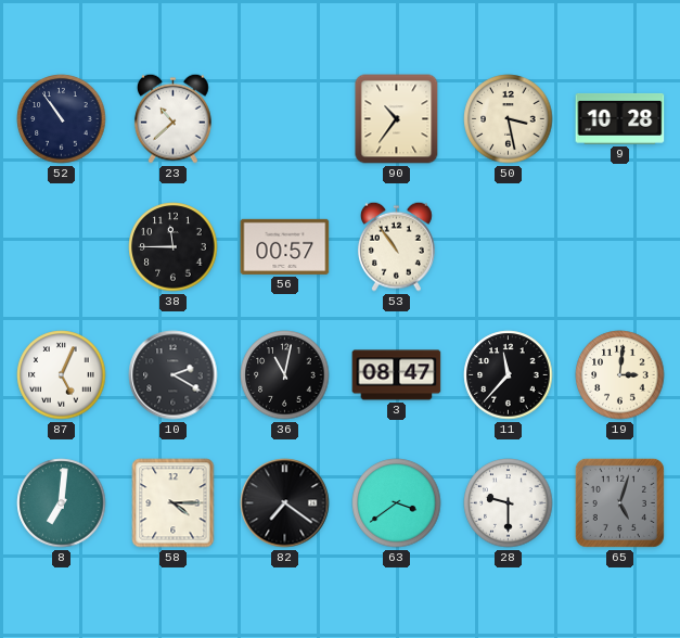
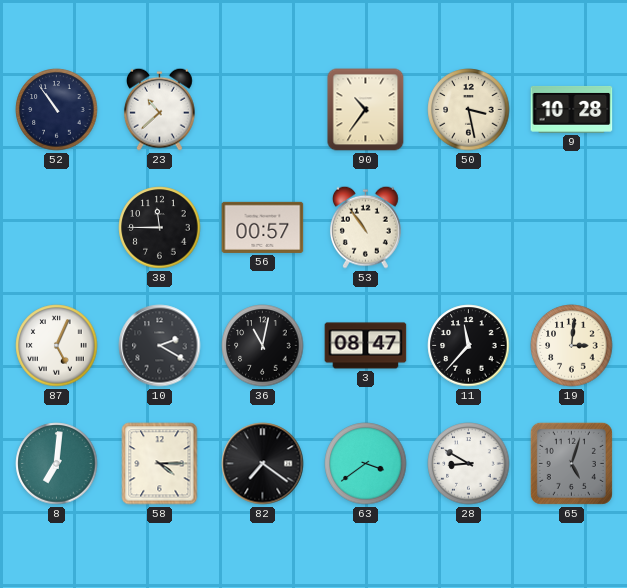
28: 9:30 -> 8:50 (469, 464)
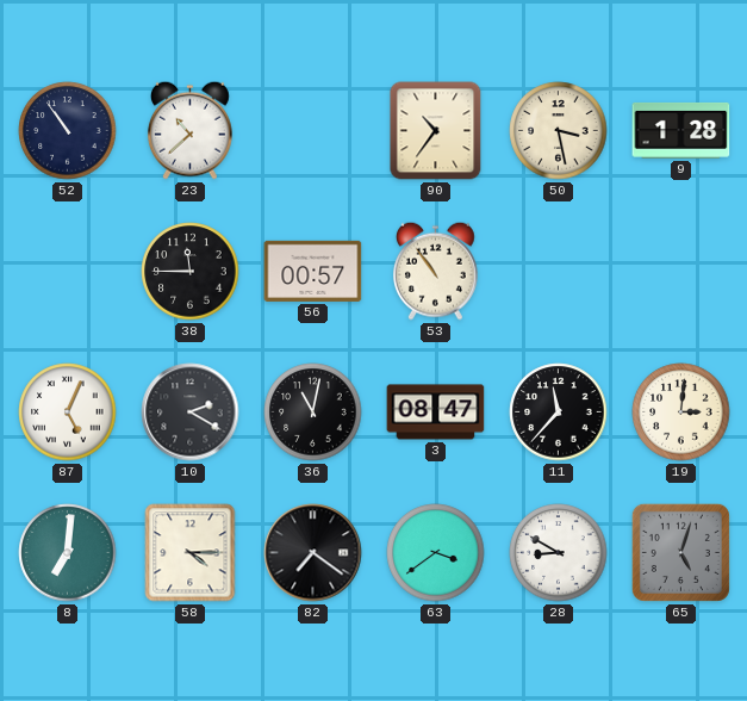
9: 10:28 -> 1:28 (681, 130)
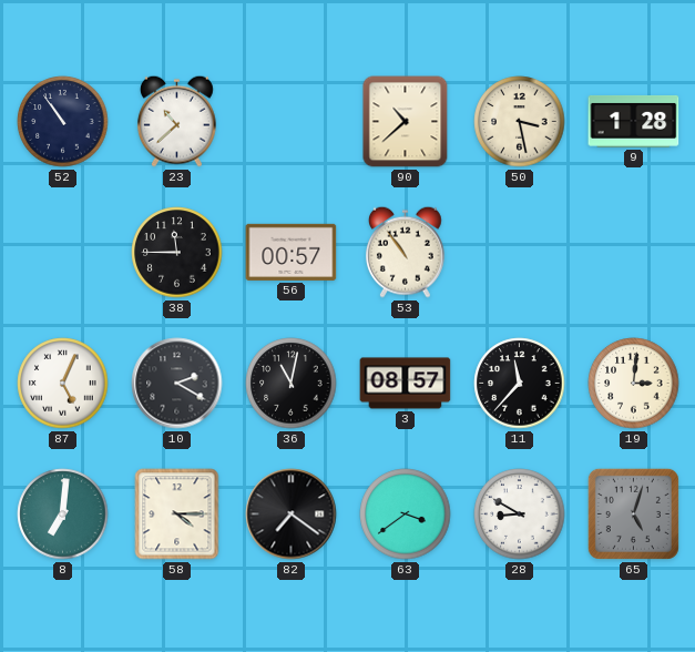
90: 10:36 -> 10:38 (406, 122)
3: 08:47 -> 08:57 (406, 384)
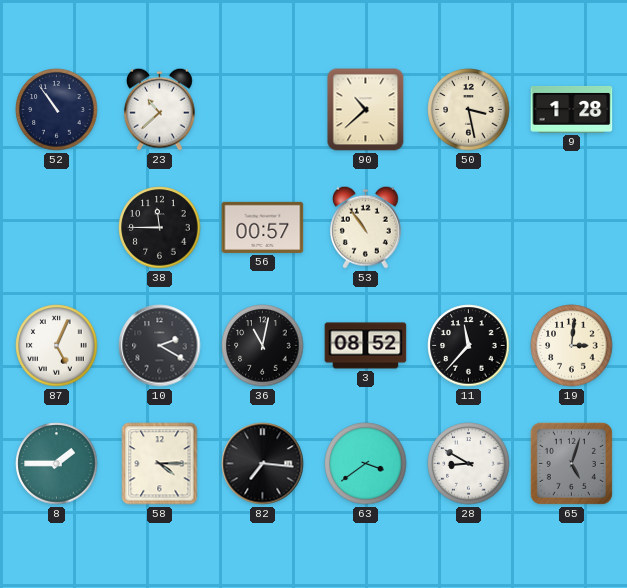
3: 08:57 -> 08:52 (366, 346)
8: 7:01 -> 1:45 (57, 464)
82: 7:21 -> 7:16 (263, 464)
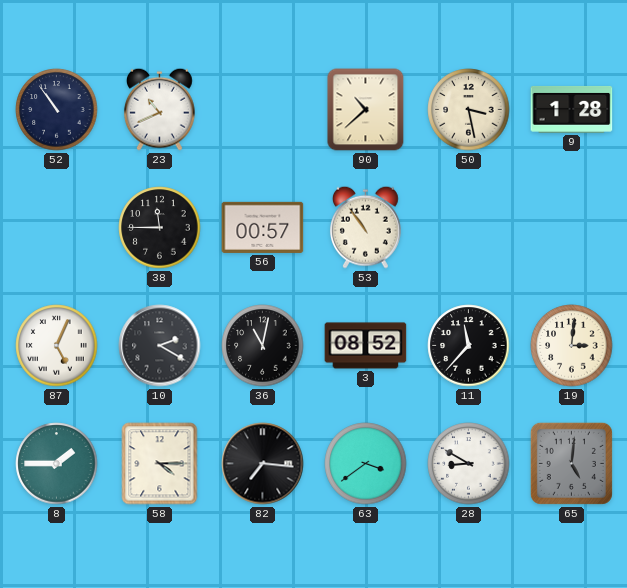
23: 10:38 -> 10:41 (159, 109)
65: 5:03 -> 5:01 (571, 463)
